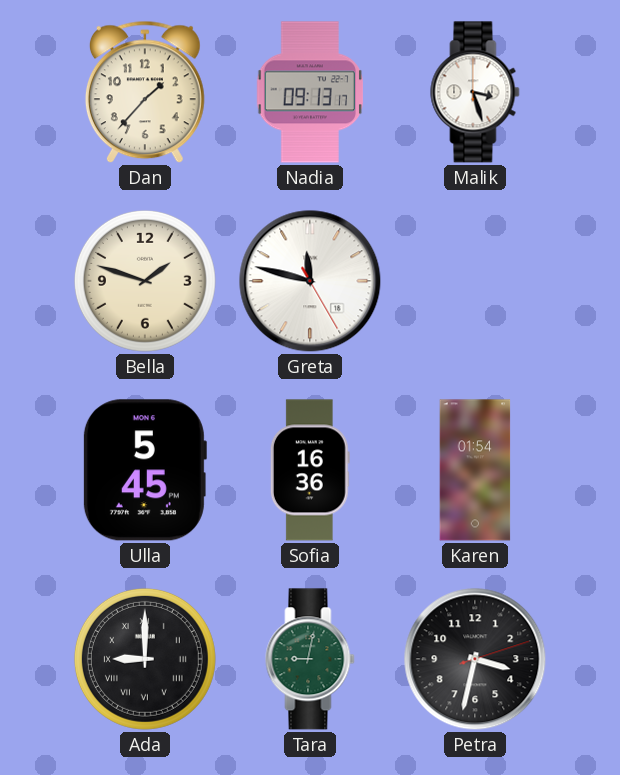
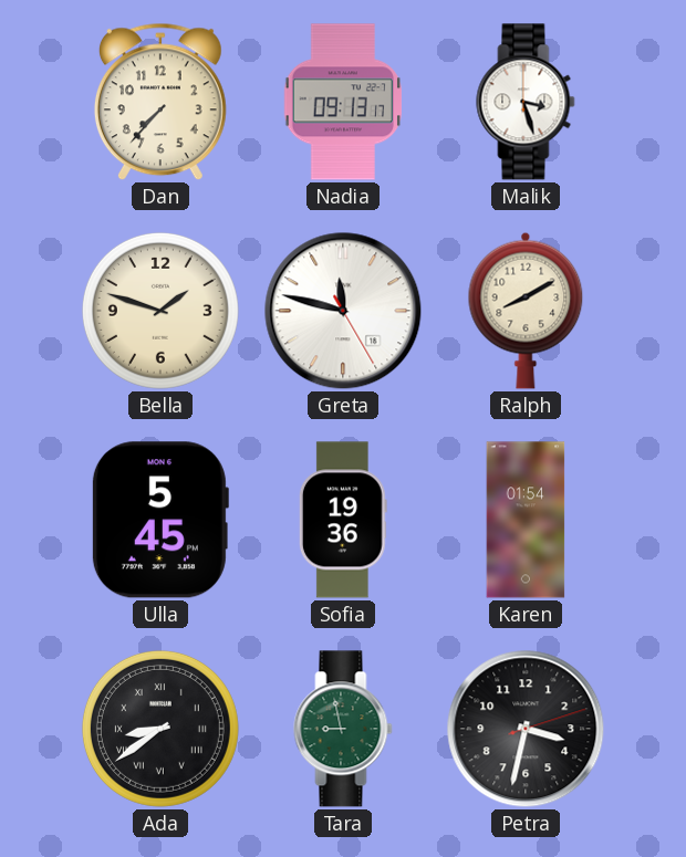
Dan: 1:37 -> 7:37 (160, 102)
Ralph: none -> 8:10 (526, 311)
Sofia: 16:36 -> 19:36 (343, 520)
Ada: 9:00 -> 8:39 (160, 729)
Tara: 9:02 -> 8:58 (343, 729)
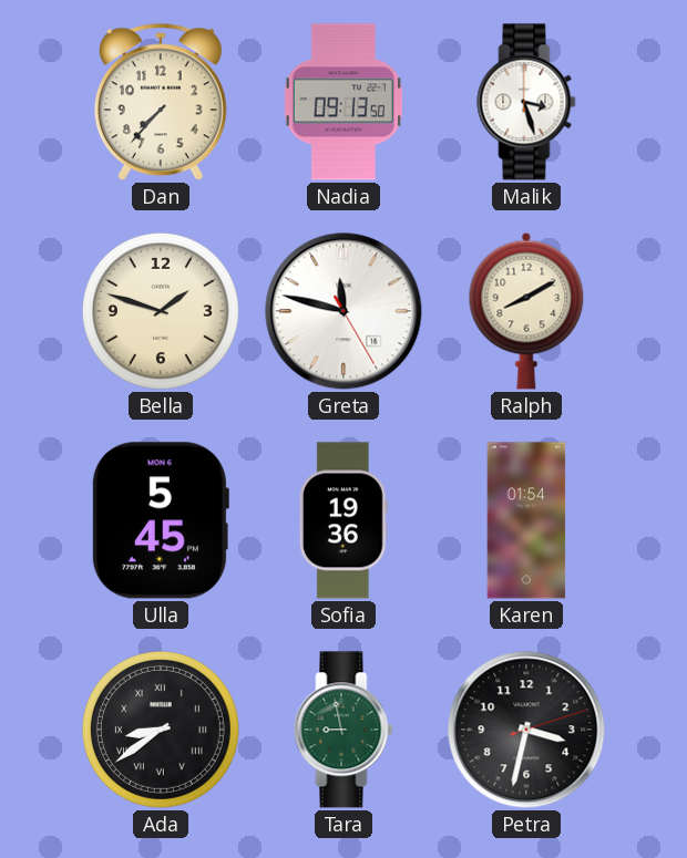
Nadia: 09:13:17 -> 09:13:50 (342, 102)
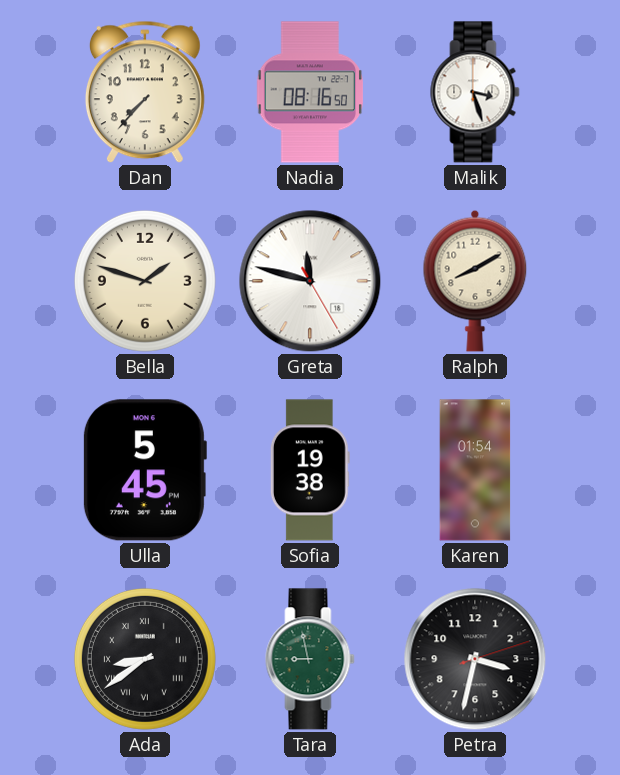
Nadia: 09:13 -> 08:16 (309, 92)
Sofia: 19:36 -> 19:38 (310, 470)
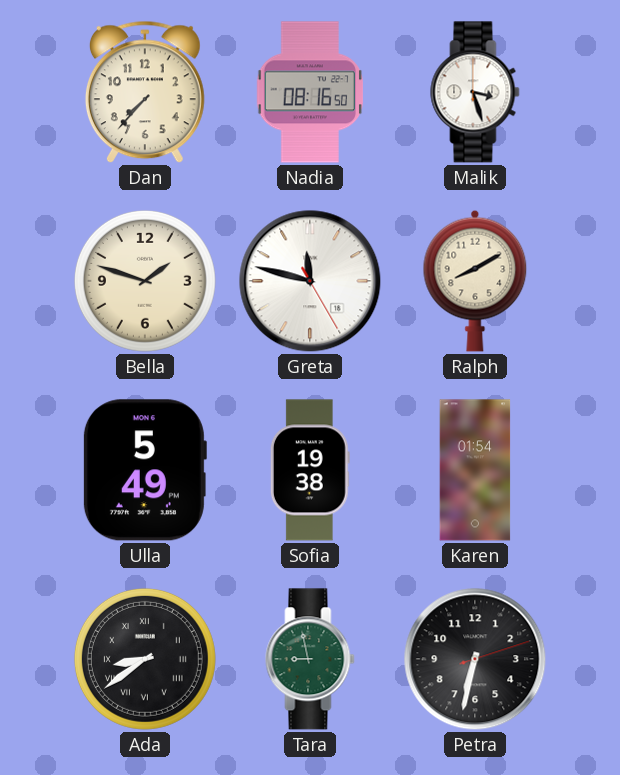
Ulla: 5:45 -> 5:49 (144, 470)
Petra: 3:32 -> 6:32 (475, 659)
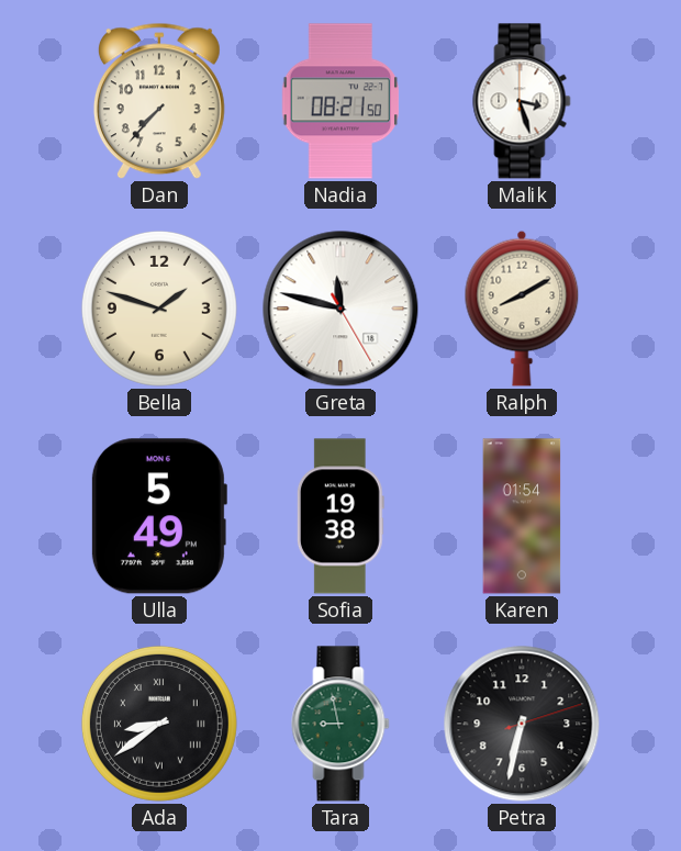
Nadia: 08:16 -> 08:21 (339, 101)
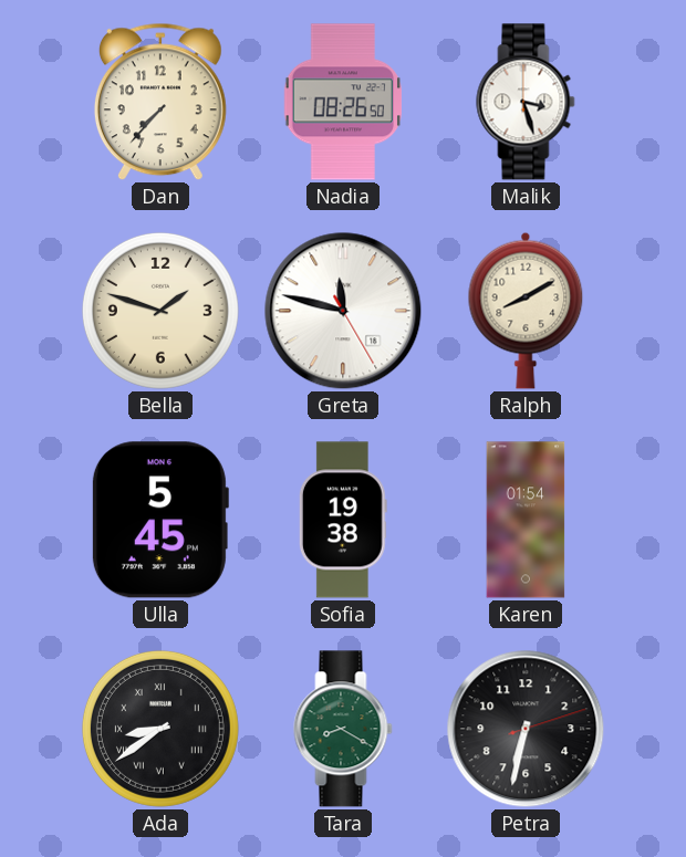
Nadia: 08:21 -> 08:26 (342, 102)
Ulla: 5:49 -> 5:45 (159, 520)
Tara: 8:58 -> 8:20 (343, 729)
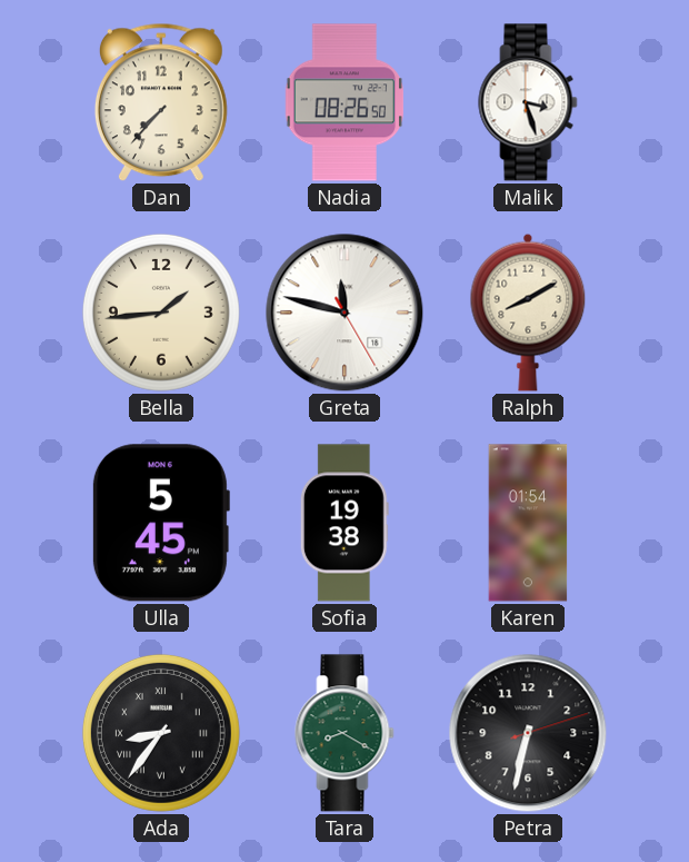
Bella: 1:48 -> 1:44 (161, 313)
Ada: 8:39 -> 8:36 (161, 733)
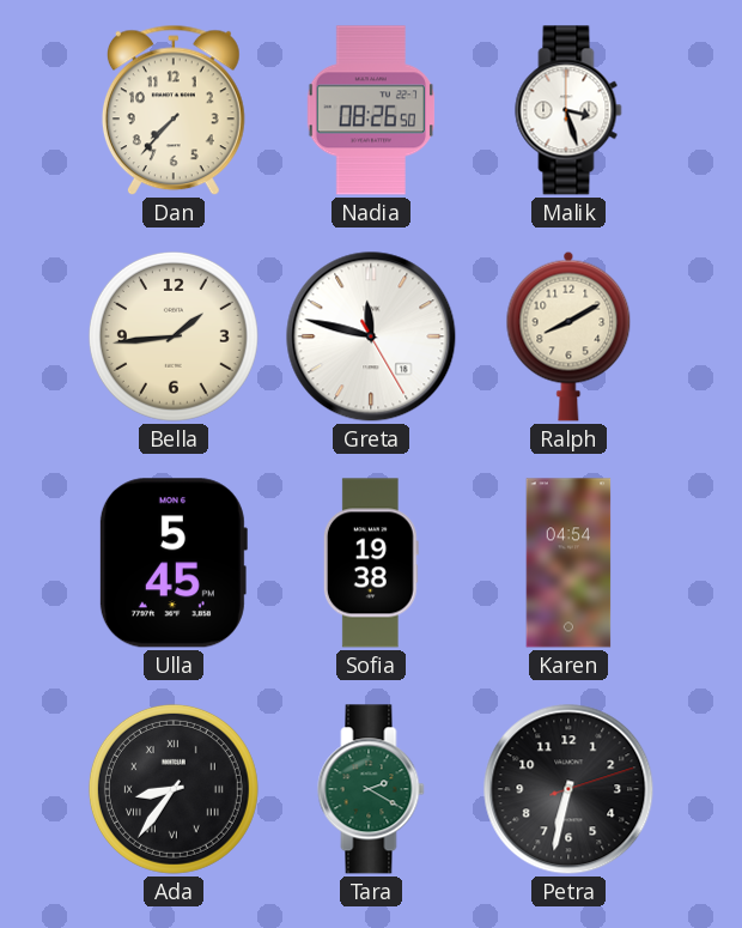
Karen: 01:54 -> 04:54 (568, 563)
Tara: 8:20 -> 2:20 (371, 789)
